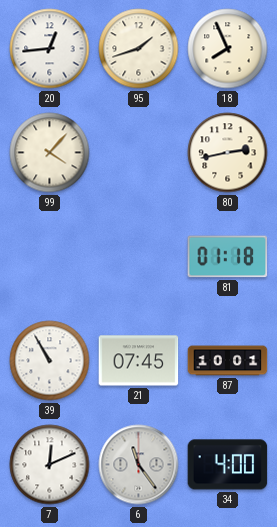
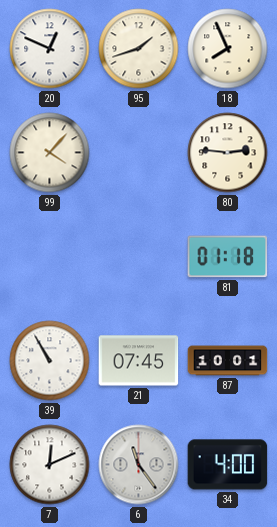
20: 12:44 -> 12:49 (50, 49)
80: 2:43 -> 2:46 (228, 153)
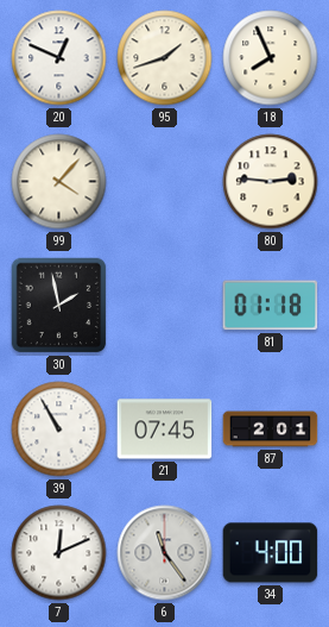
30: none -> 1:58 (59, 306)
87: 10:01 -> 2:01 (271, 430)
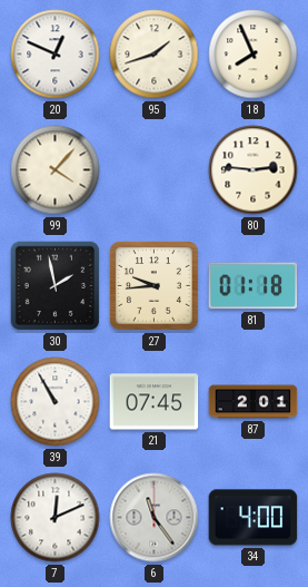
27: none -> 9:44 (153, 285)
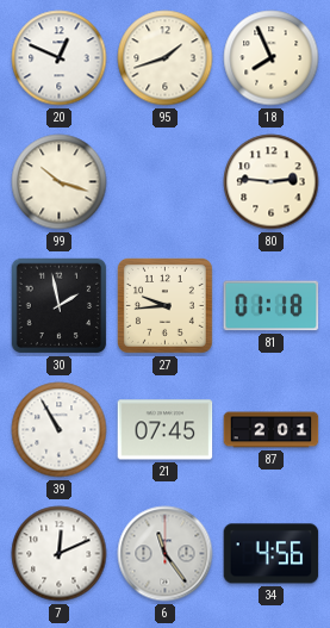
99: 4:07 -> 10:18 (60, 182)
34: 4:00 -> 4:56 (272, 554)
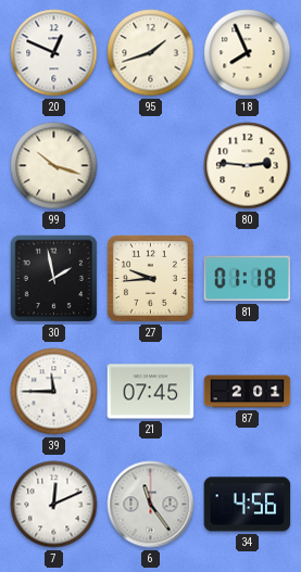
39: 10:55 -> 11:45 (54, 392)
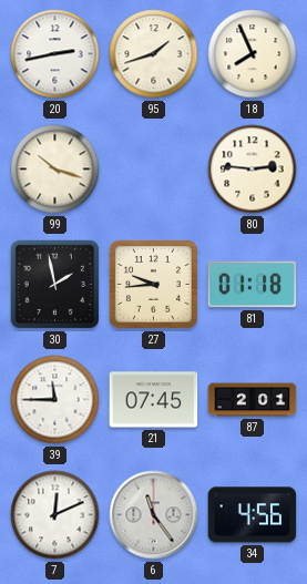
20: 12:49 -> 2:43 (55, 54)
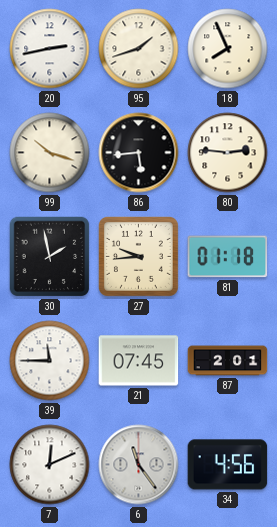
86: none -> 5:44 (139, 153)
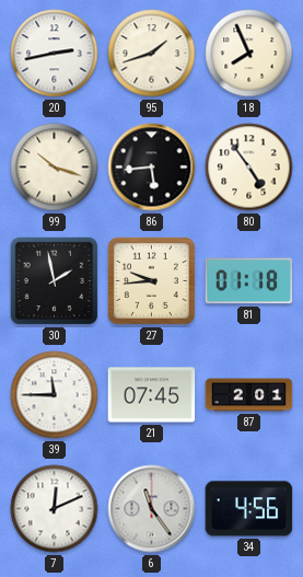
80: 2:46 -> 4:54 (249, 168)
